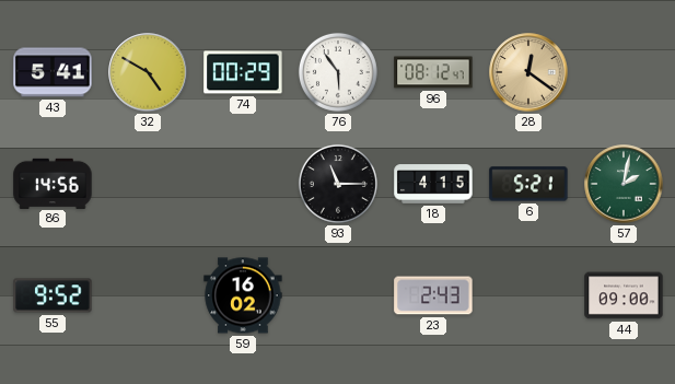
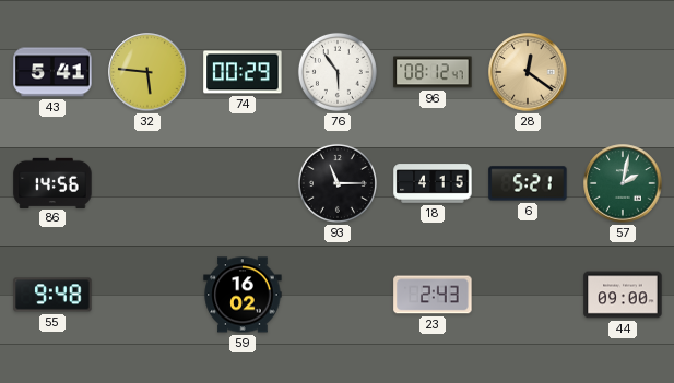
32: 4:50 -> 5:46 (147, 72)
55: 9:52 -> 9:48 (52, 295)
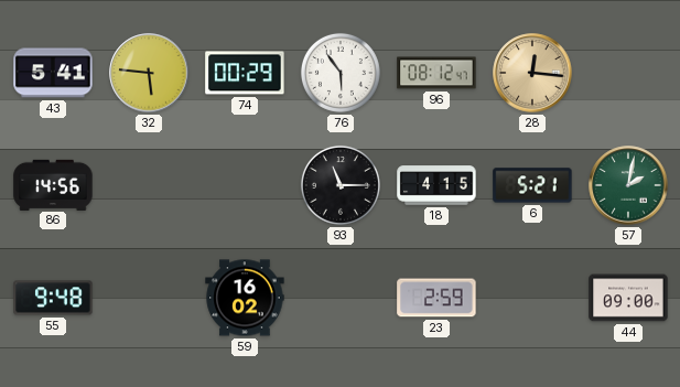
28: 12:21 -> 12:16 (532, 73)
23: 2:43 -> 2:59 (436, 298)
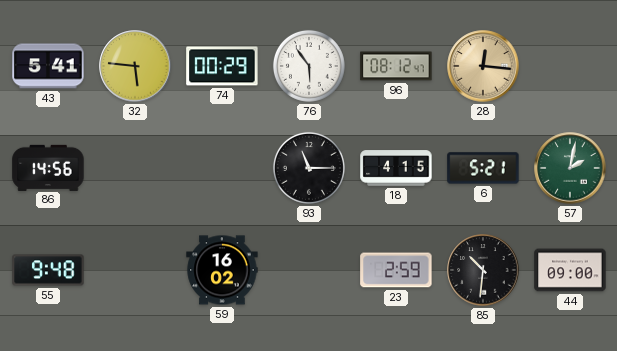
85: none -> 10:31 (483, 270)
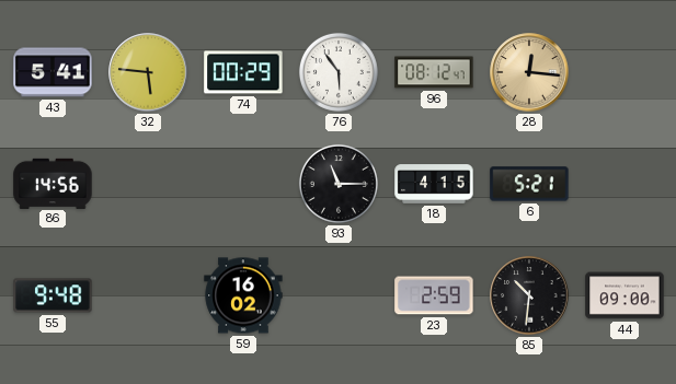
57: 2:02 -> none (570, 168)
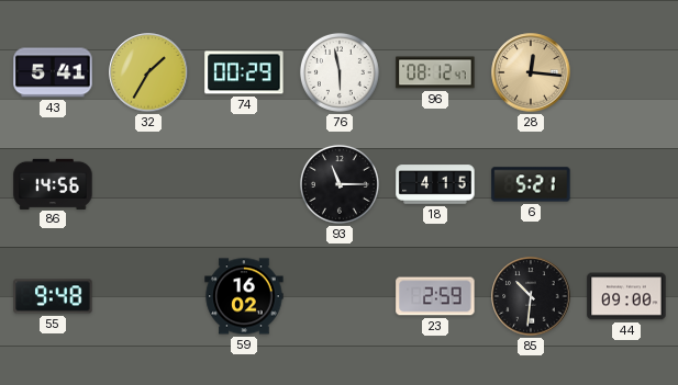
32: 5:46 -> 1:35 (148, 72)
76: 5:54 -> 5:58 (340, 72)
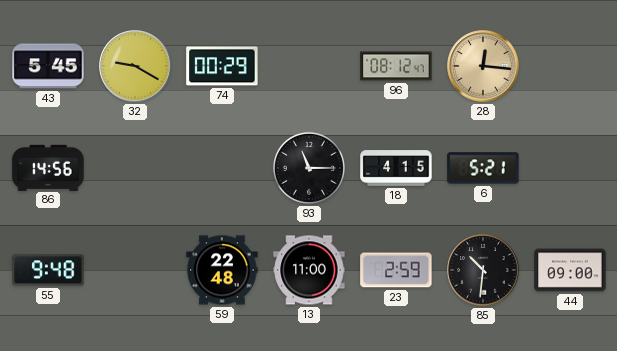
43: 5:41 -> 5:45 (48, 66)
32: 1:35 -> 9:20 (135, 66)
76: 5:58 -> none (340, 72)
59: 16:02 -> 22:48 (222, 270)
13: none -> 11:00 (309, 270)
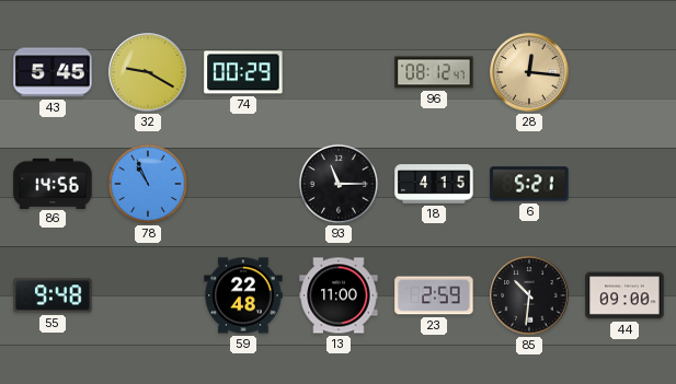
78: none -> 10:56 (148, 184)
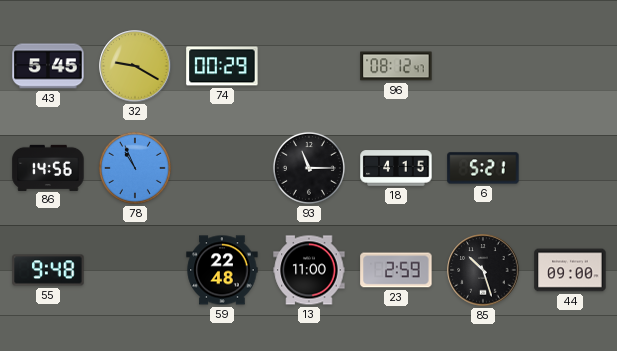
28: 12:16 -> none (529, 72)
85: 10:31 -> 10:27 (483, 270)
